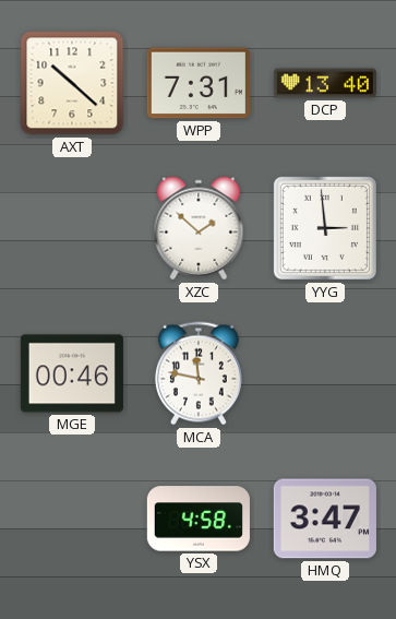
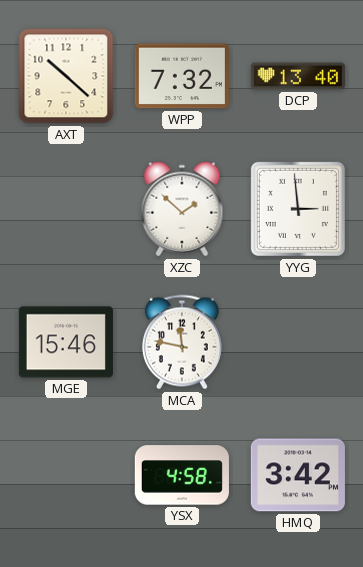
WPP: 7:31 -> 7:32 (182, 76)
MGE: 00:46 -> 15:46 (66, 342)
HMQ: 3:47 -> 3:42 (298, 475)
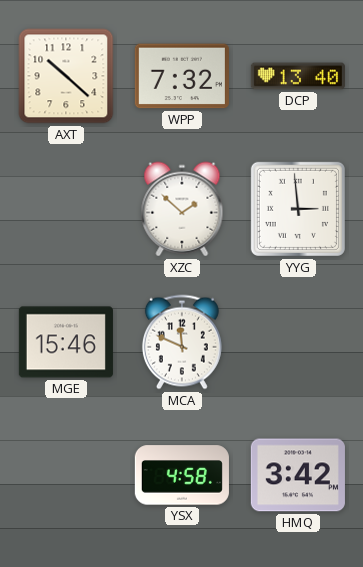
MCA: 11:47 -> 11:49 (182, 342)
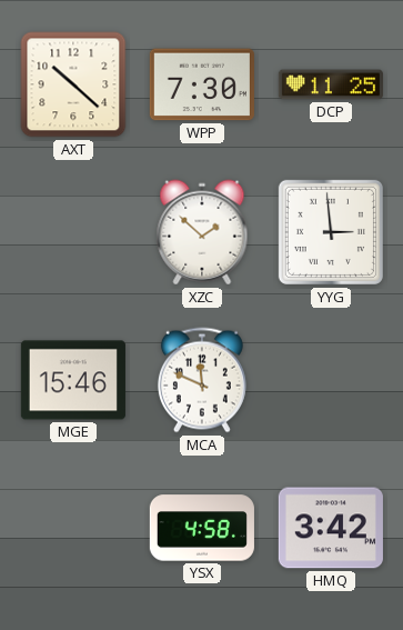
WPP: 7:32 -> 7:30 (202, 84)
DCP: 13:40 -> 11:25 (331, 84)
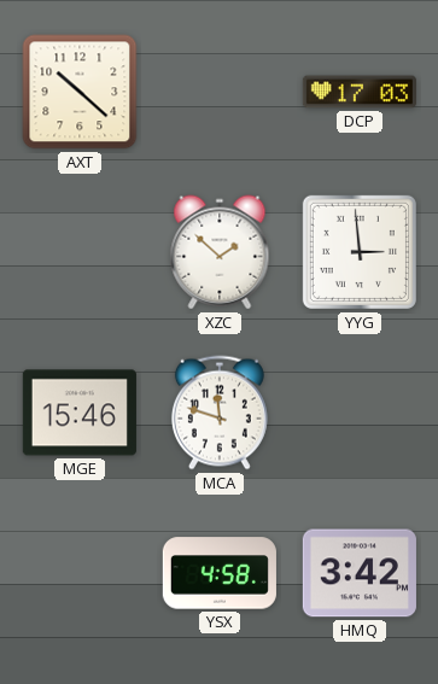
WPP: 7:30 -> none (202, 84)
DCP: 11:25 -> 17:03 (360, 92)
MCA: 11:49 -> 11:48 (220, 413)
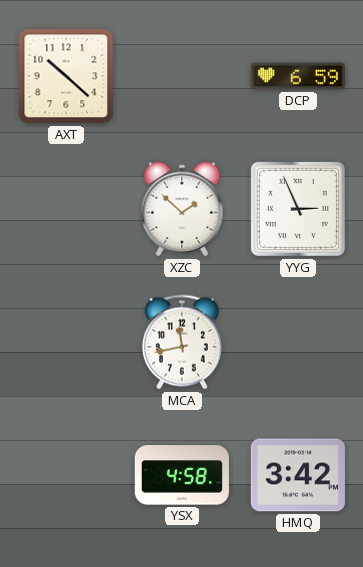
DCP: 17:03 -> 6:59 (298, 76)
YYG: 2:59 -> 2:56 (298, 209)
MGE: 15:46 -> none (80, 413)
MCA: 11:48 -> 11:43 (182, 342)
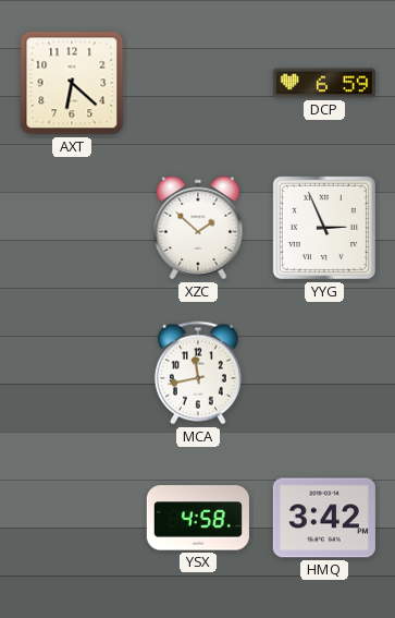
AXT: 10:22 -> 6:22 (72, 83)
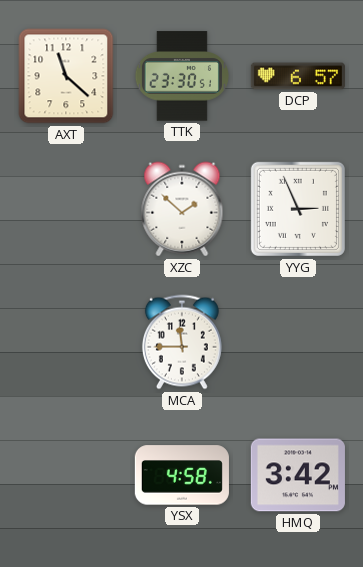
AXT: 6:22 -> 11:22 (66, 76)
TTK: none -> 23:30 (182, 76)
DCP: 6:59 -> 6:57 (298, 76)
MCA: 11:43 -> 11:45 (182, 342)
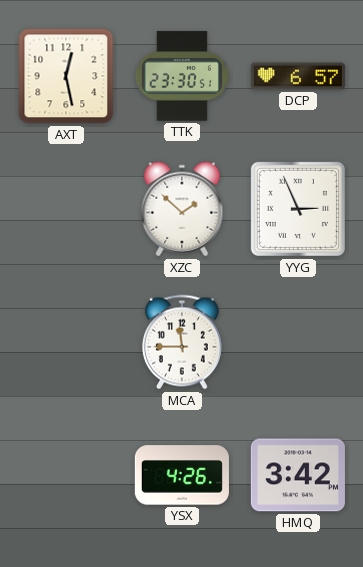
AXT: 11:22 -> 12:28 (66, 76)
YSX: 4:58 -> 4:26 (182, 475)
